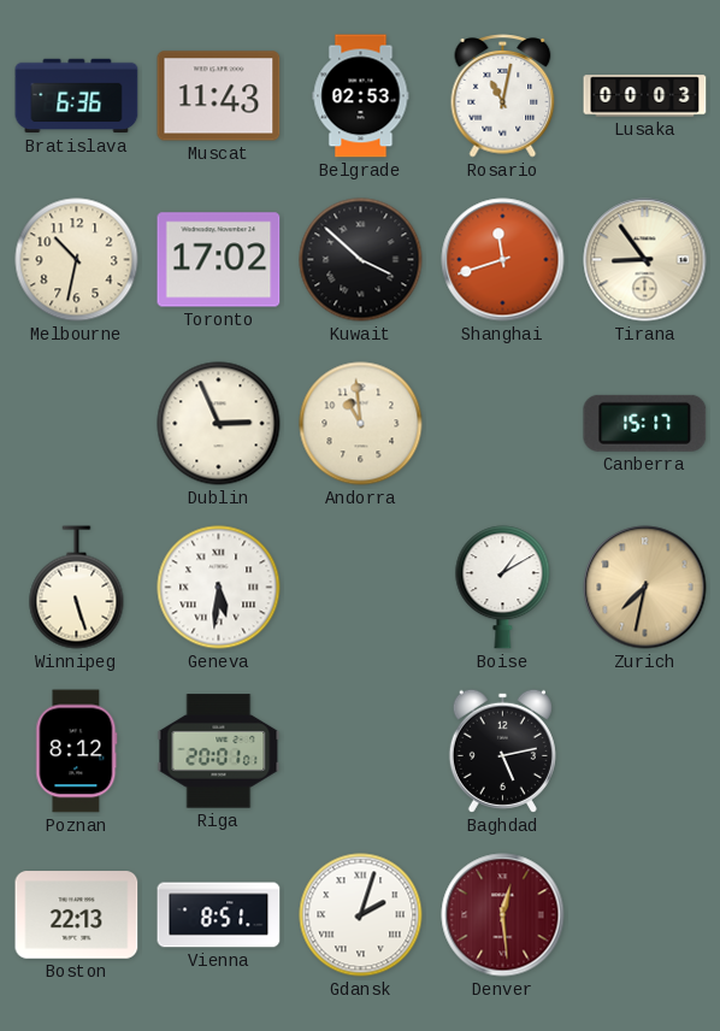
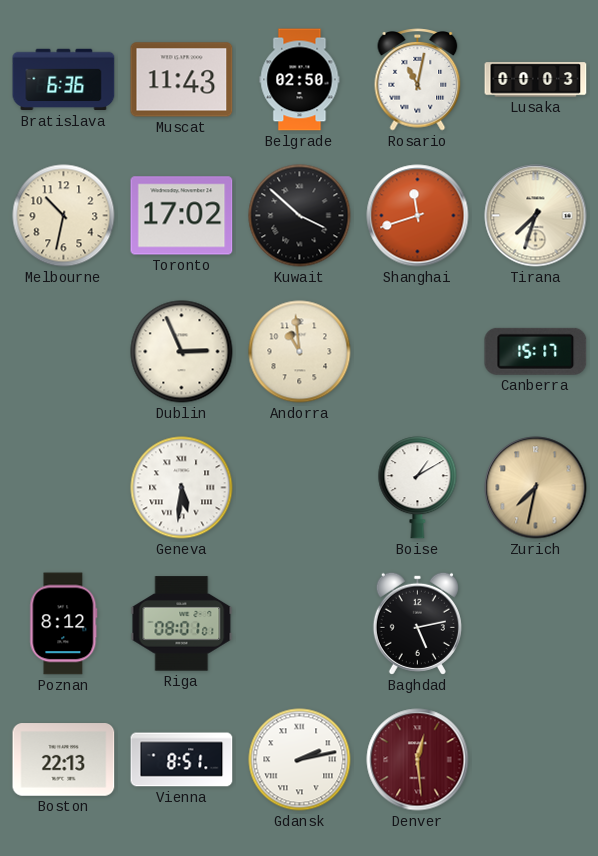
Belgrade: 02:53 -> 02:50 (300, 80)
Tirana: 8:54 -> 7:33 (536, 216)
Winnipeg: 5:27 -> none (77, 588)
Riga: 20:01 -> 08:01 (182, 624)
Gdansk: 2:03 -> 2:13 (300, 760)
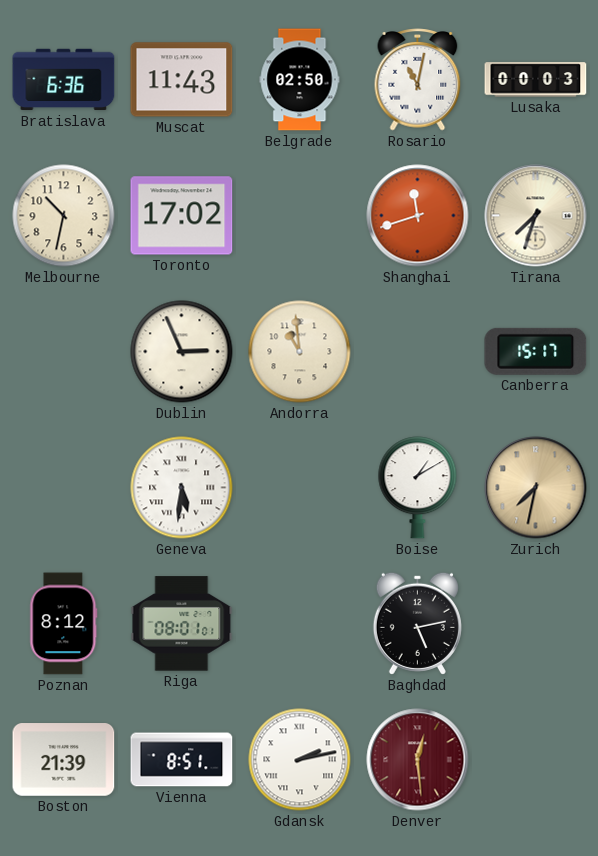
Kuwait: 3:52 -> none (300, 216)
Boston: 22:13 -> 21:39 (64, 760)
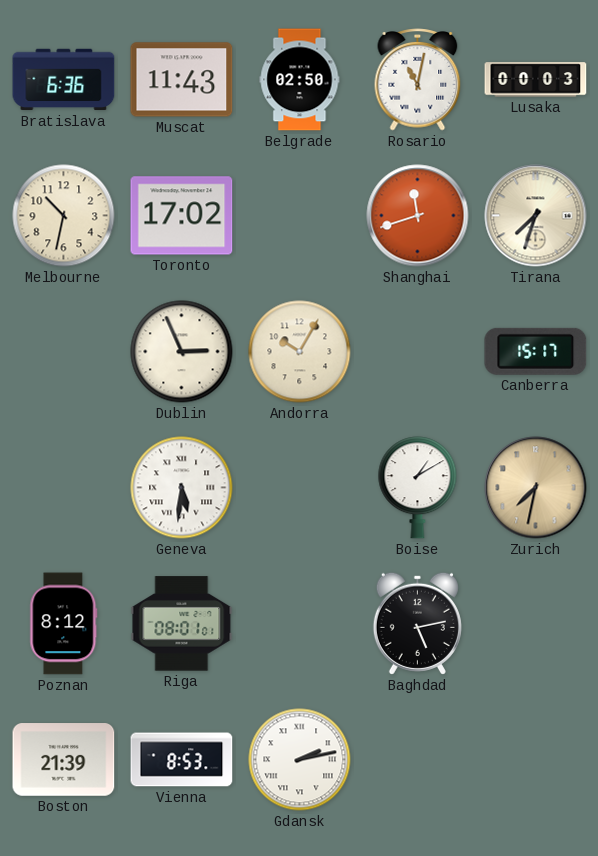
Andorra: 10:59 -> 10:05 (300, 352)
Vienna: 8:51 -> 8:53 (182, 760)
Denver: 12:29 -> none (418, 760)
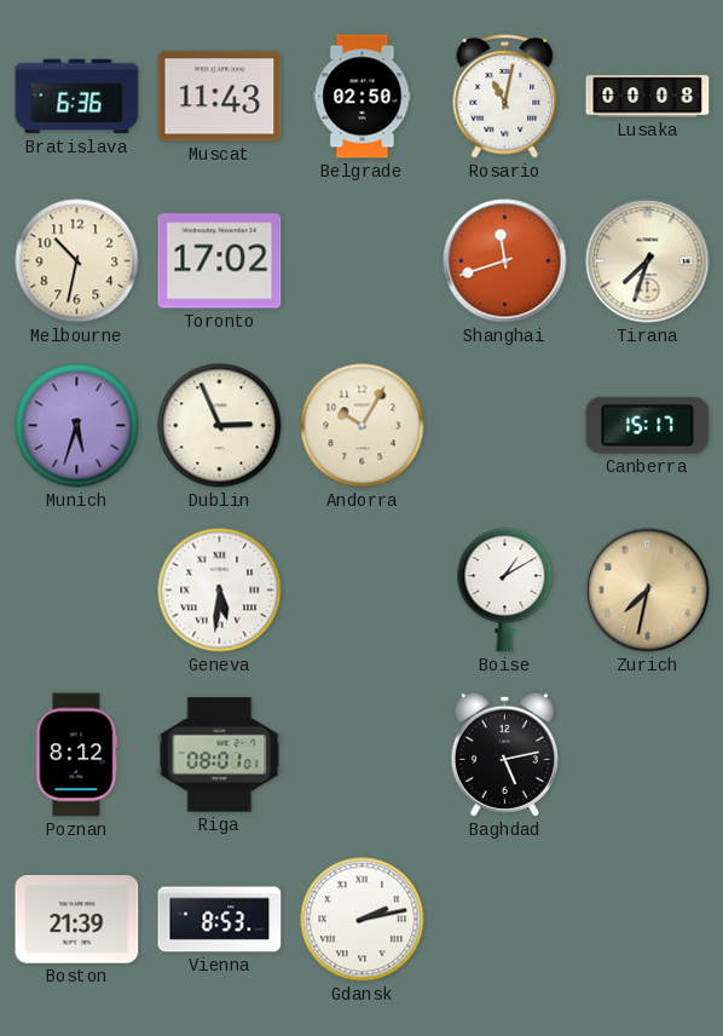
Lusaka: 00:03 -> 00:08 (648, 97)
Munich: none -> 5:33 (77, 426)
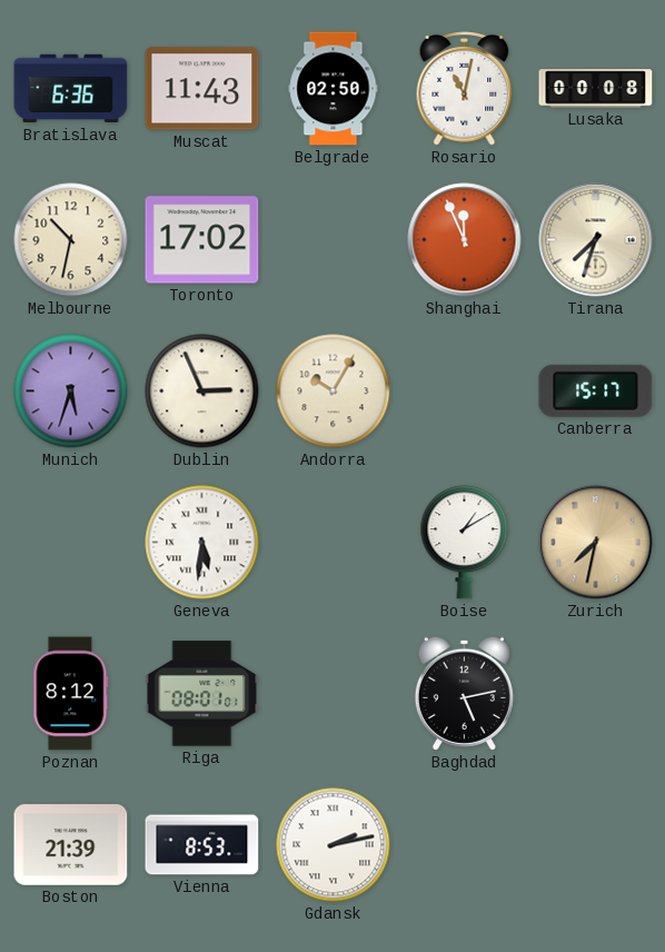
Shanghai: 11:42 -> 11:56 (465, 240)
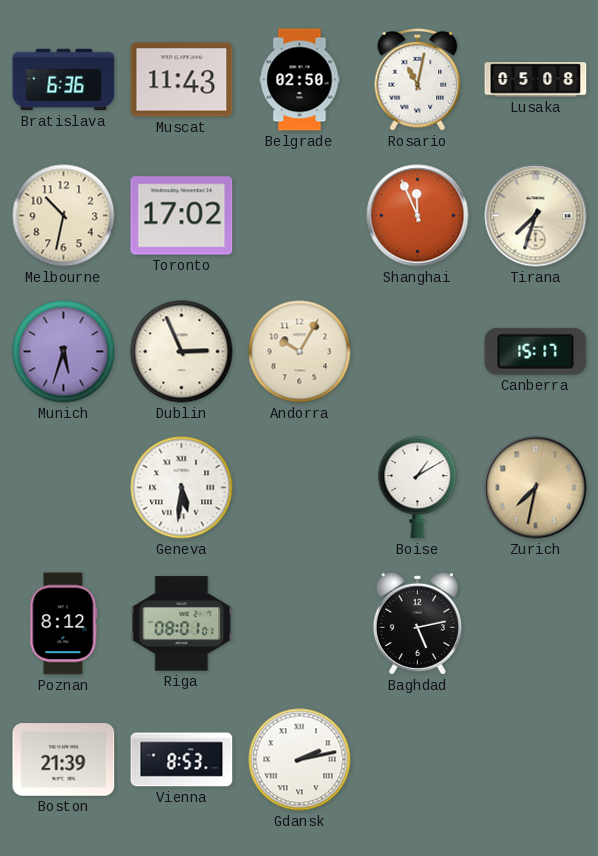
Lusaka: 00:08 -> 05:08 (536, 80)
